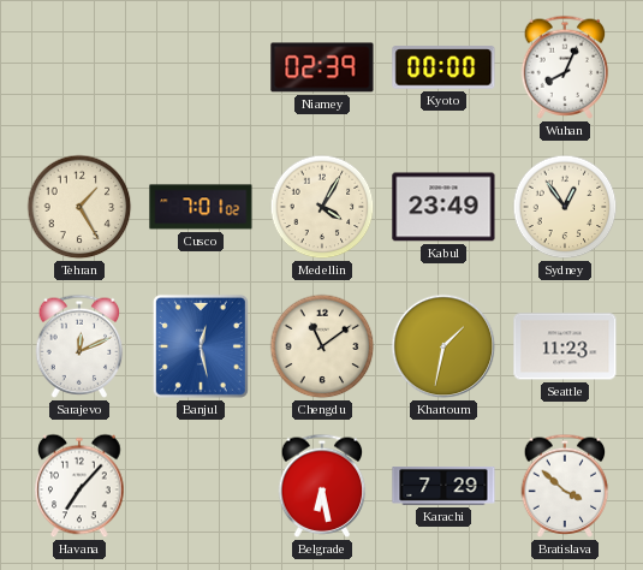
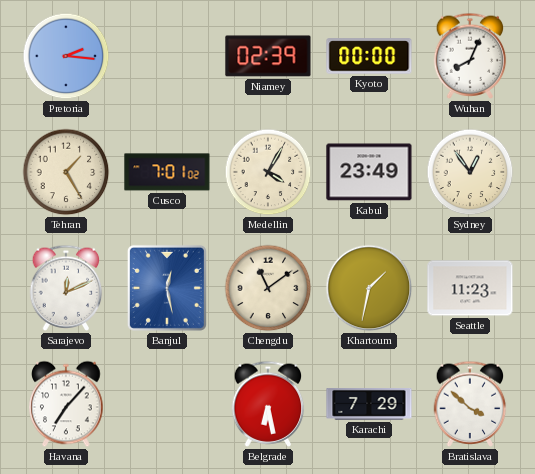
Pretoria: none -> 2:16 (66, 56)
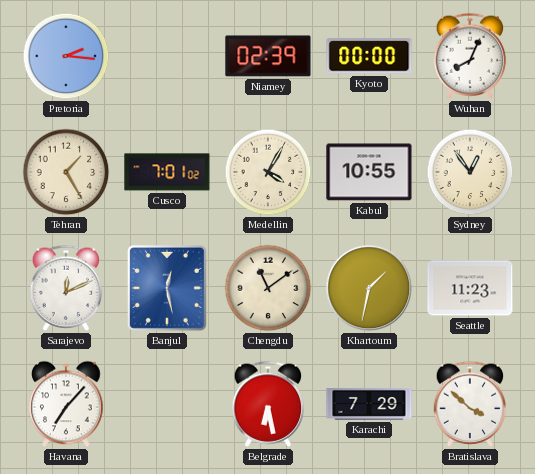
Kabul: 23:49 -> 10:55 (369, 172)
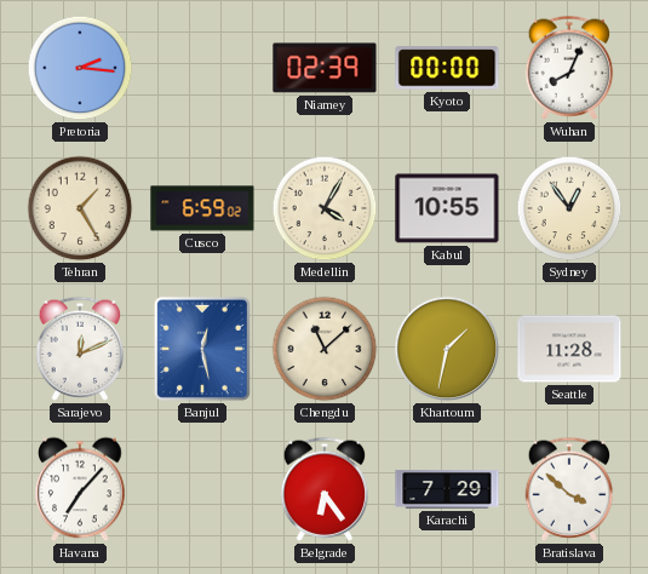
Cusco: 7:01 -> 6:59 (202, 208)
Chengdu: 11:09 -> 11:08 (325, 349)
Seattle: 11:23 -> 11:28 (569, 349)
Belgrade: 6:28 -> 6:24 (325, 489)
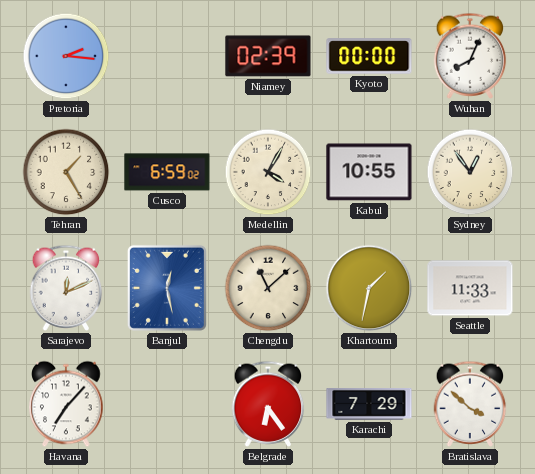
Seattle: 11:28 -> 11:33 (470, 288)
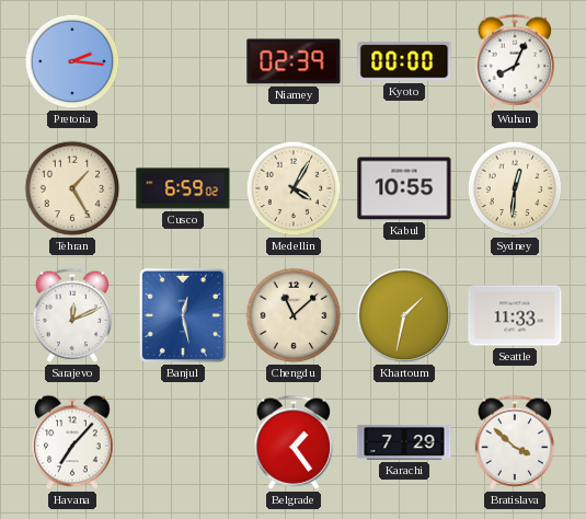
Sydney: 12:54 -> 12:31 (515, 188)
Belgrade: 6:24 -> 1:24 (294, 442)
